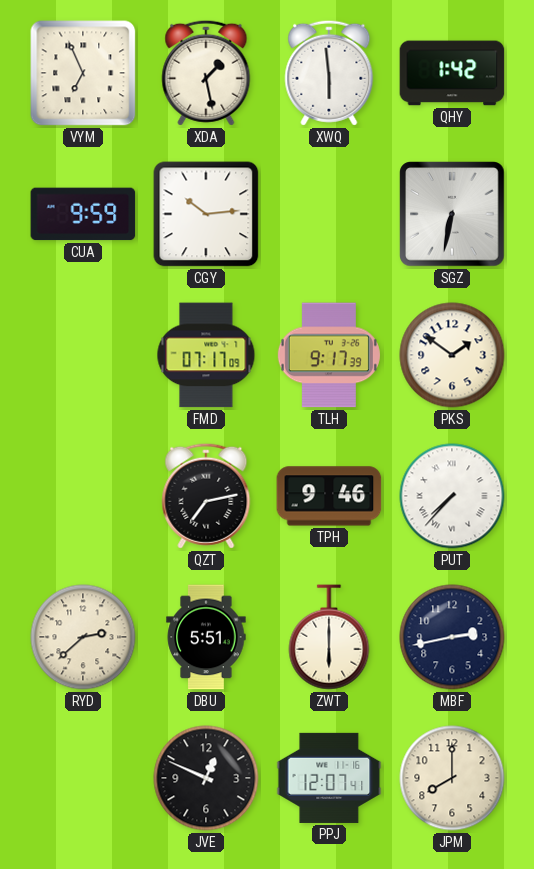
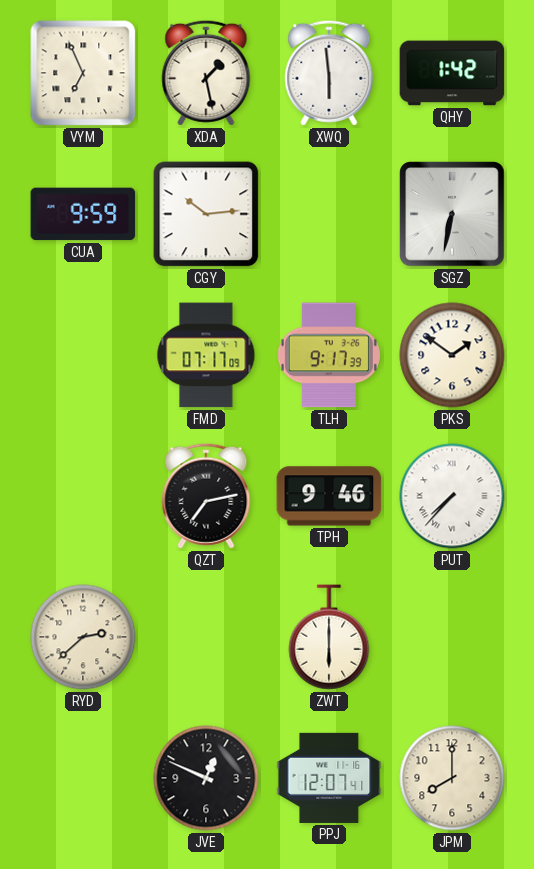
DBU: 5:51 -> none (206, 637)
MBF: 2:43 -> none (452, 637)
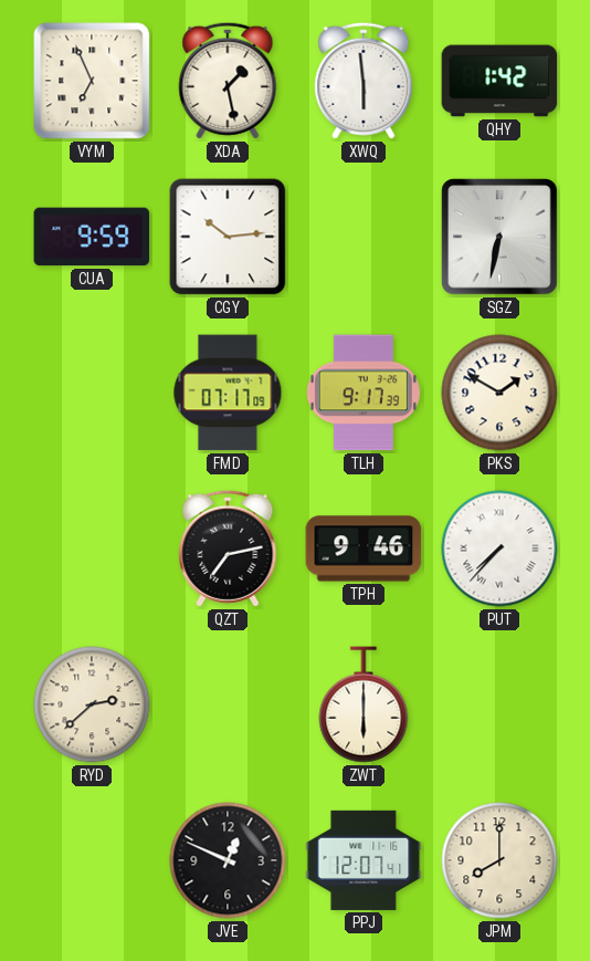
PKS: 1:51 -> 1:50 (499, 393)
